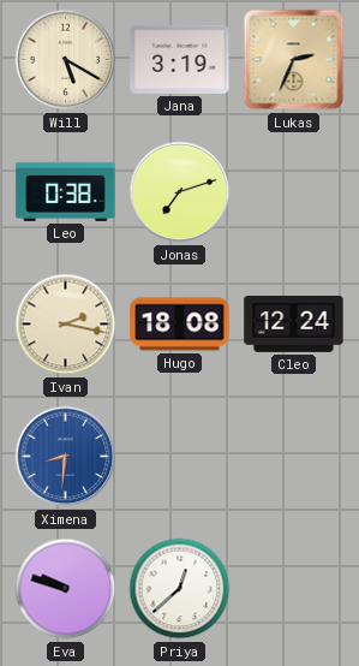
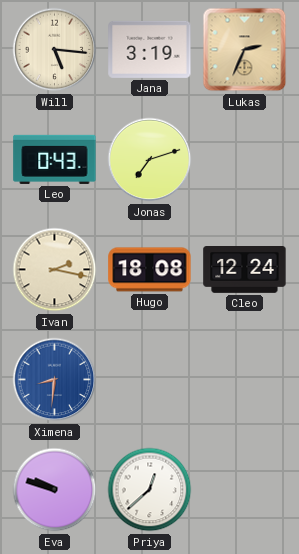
Will: 5:20 -> 5:16 (55, 50)
Leo: 0:38 -> 0:43 (55, 159)
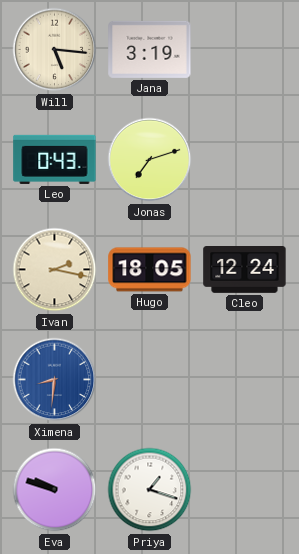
Lukas: 2:34 -> none (245, 50)
Hugo: 18:08 -> 18:05 (150, 270)
Priya: 12:38 -> 1:18 (150, 490)
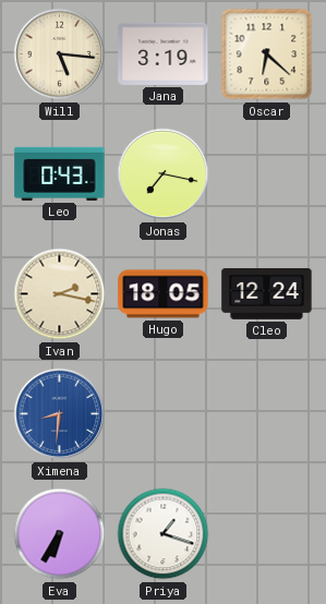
Oscar: none -> 6:22 (267, 55)
Jonas: 7:12 -> 7:17 (164, 174)
Eva: 9:48 -> 6:35 (60, 534)
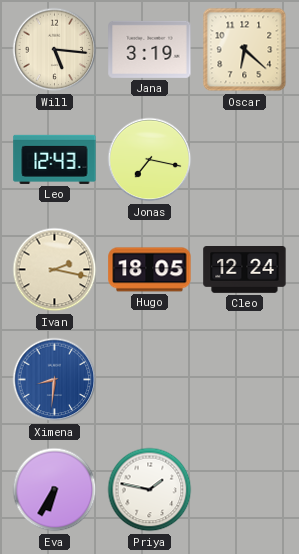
Leo: 0:43 -> 12:43 (55, 159)
Priya: 1:18 -> 1:47 (150, 490)
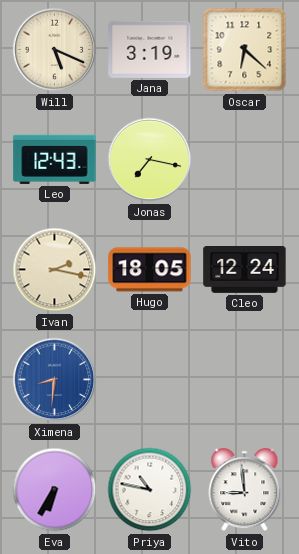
Will: 5:16 -> 5:19 (55, 50)
Priya: 1:47 -> 10:47 (150, 490)
Vito: none -> 8:59 (245, 490)
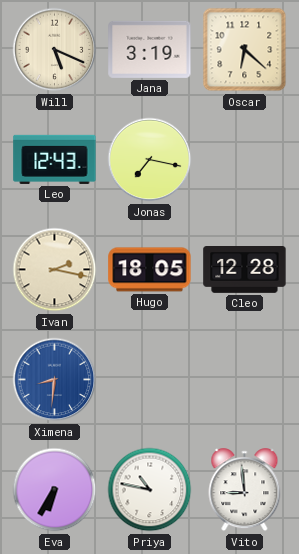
Cleo: 12:24 -> 12:28 (245, 270)
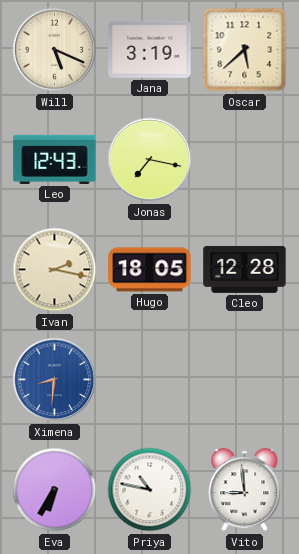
Oscar: 6:22 -> 5:38 (245, 50)
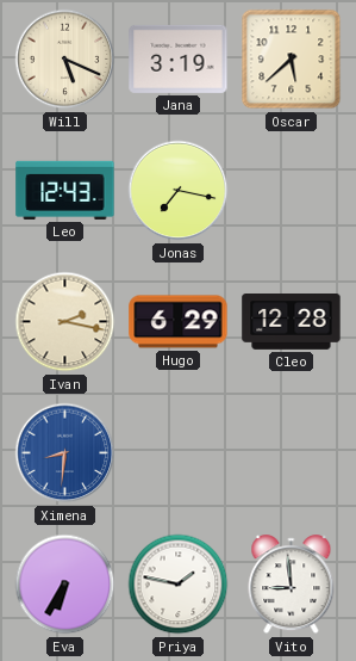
Hugo: 18:05 -> 6:29 (179, 322)
Priya: 10:47 -> 1:47 (179, 585)
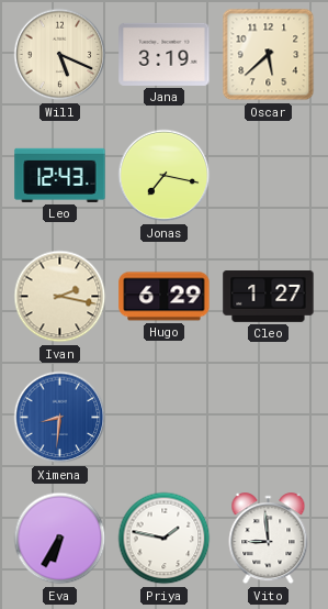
Cleo: 12:28 -> 1:27 (269, 297)
